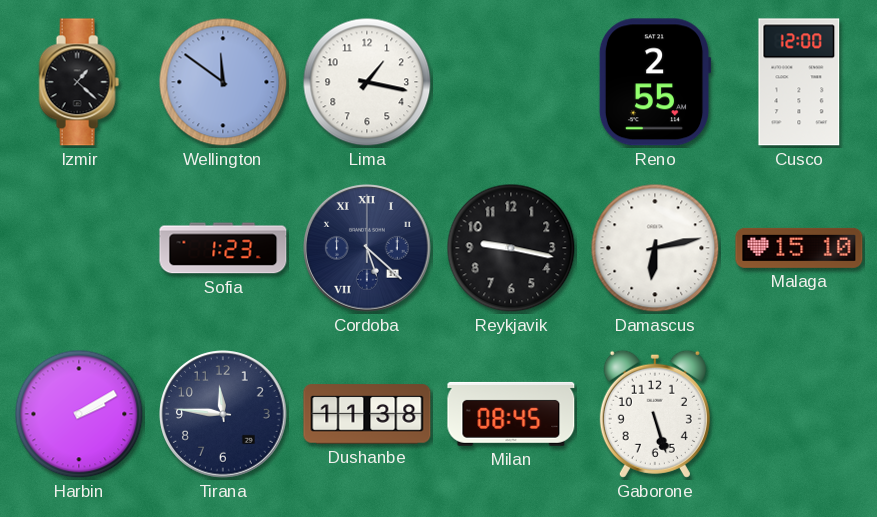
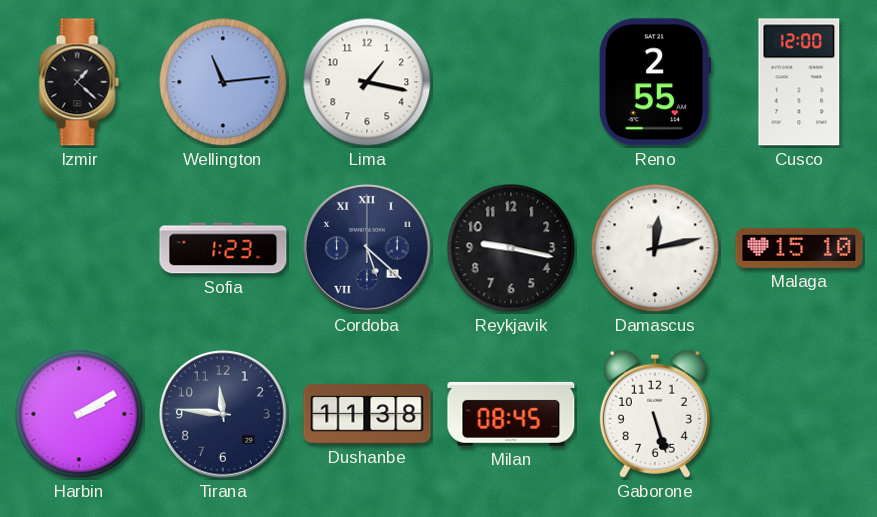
Wellington: 11:51 -> 11:14 (223, 82)
Damascus: 6:13 -> 12:13 (655, 248)
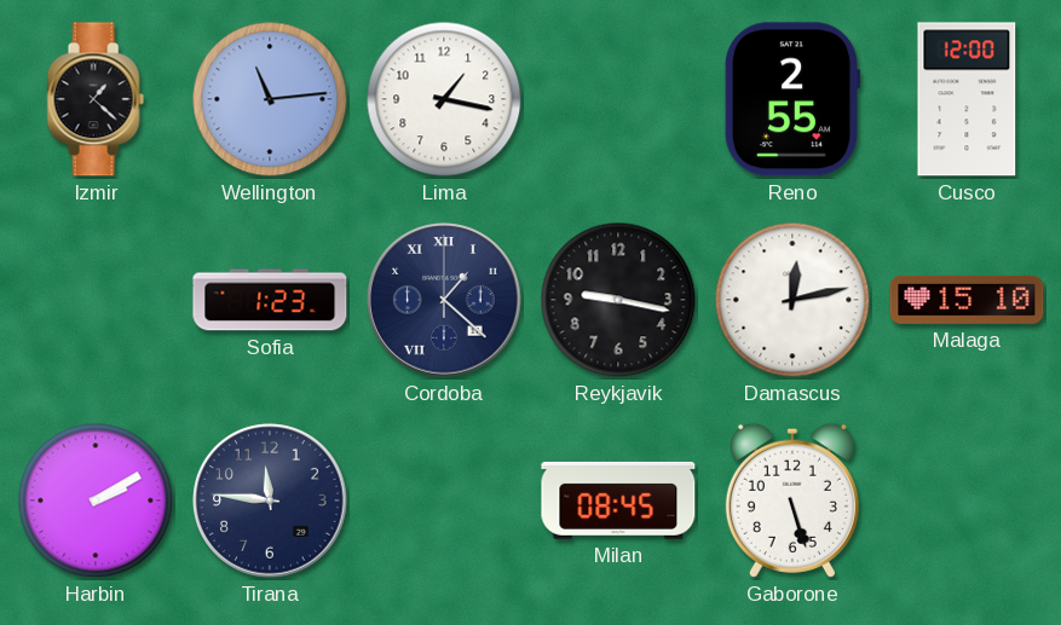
Cordoba: 5:22 -> 1:22 (444, 300)
Dushanbe: 11:38 -> none (367, 414)
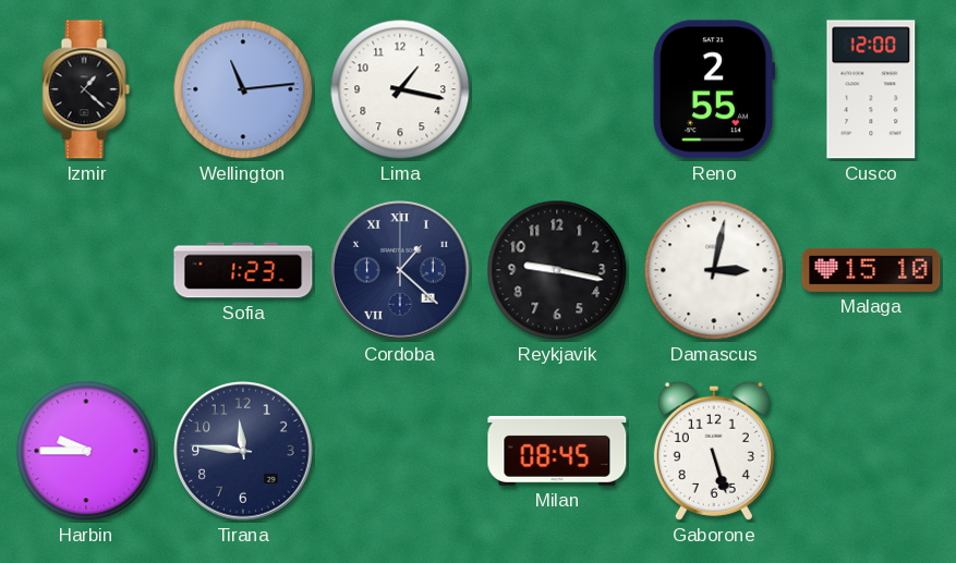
Damascus: 12:13 -> 3:02 (714, 270)
Harbin: 2:10 -> 9:45 (86, 451)
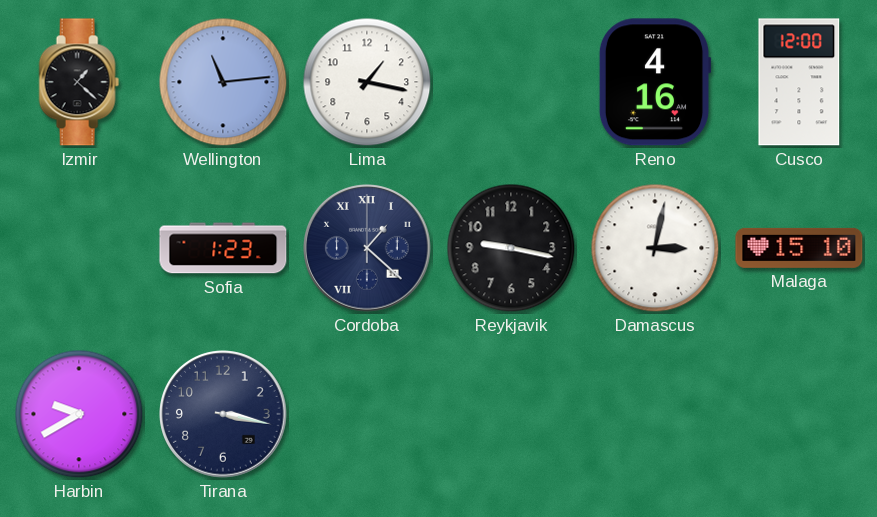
Reno: 2:55 -> 4:16 (655, 82)
Harbin: 9:45 -> 9:40 (79, 414)
Tirana: 11:46 -> 3:17 (223, 414)
Milan: 08:45 -> none (557, 451)
Gaborone: 5:27 -> none (714, 451)
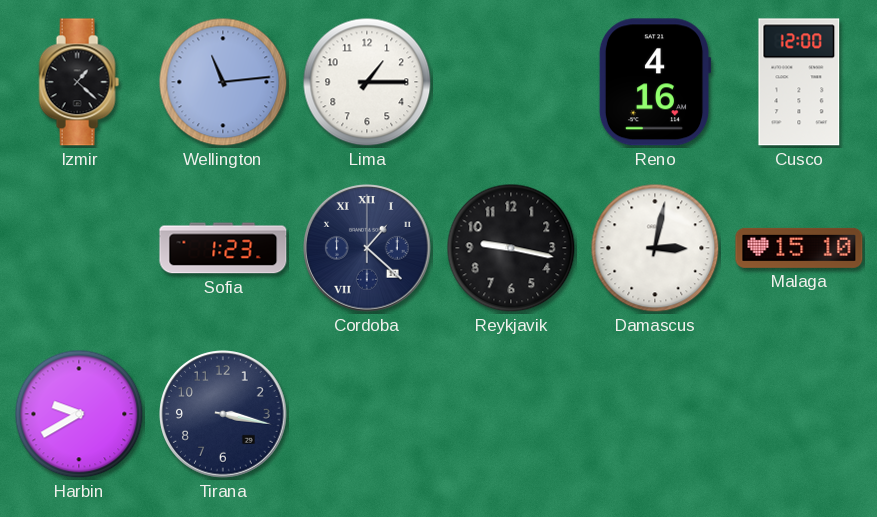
Lima: 1:17 -> 1:15 (367, 82)
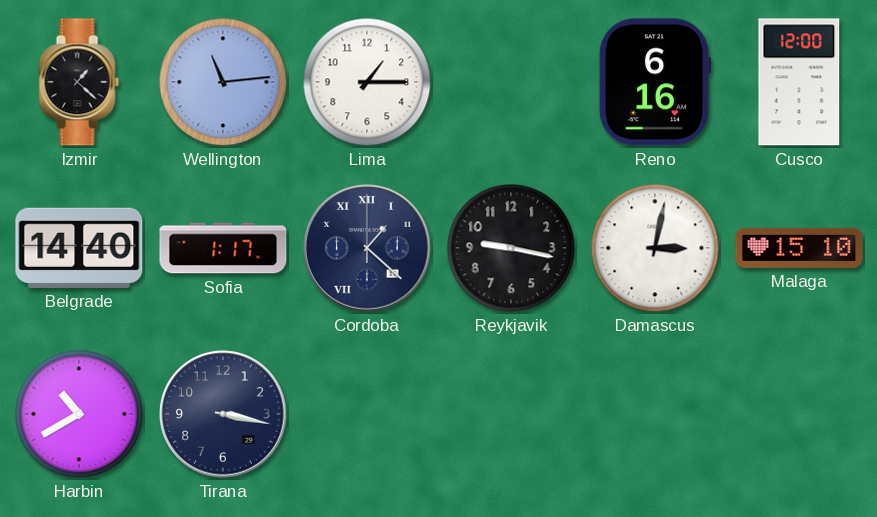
Reno: 4:16 -> 6:16 (655, 82)
Belgrade: none -> 14:40 (79, 248)
Sofia: 1:23 -> 1:17 (223, 248)
Harbin: 9:40 -> 10:40 (79, 414)
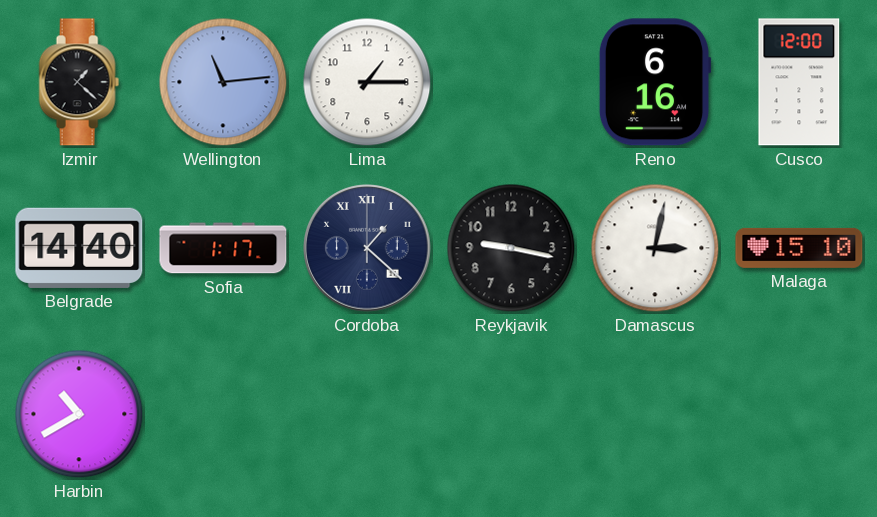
Tirana: 3:17 -> none (223, 414)
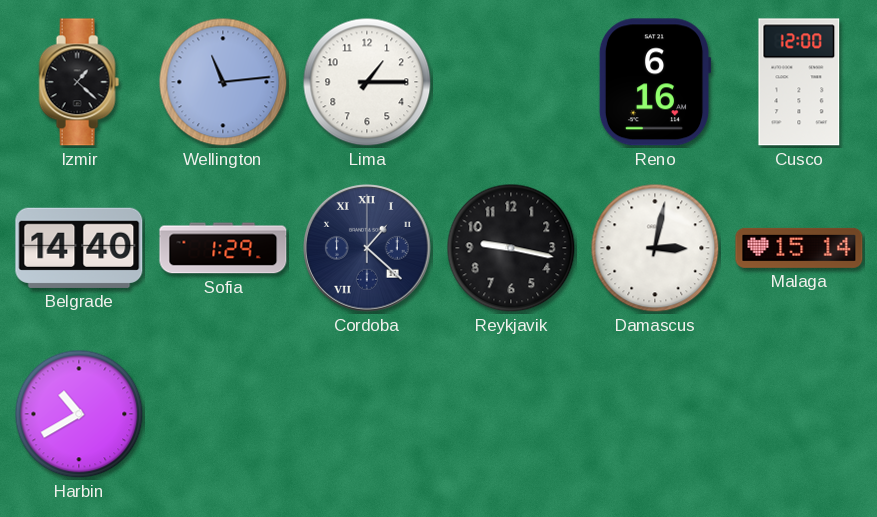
Sofia: 1:17 -> 1:29 (223, 248)
Malaga: 15:10 -> 15:14 (799, 248)
